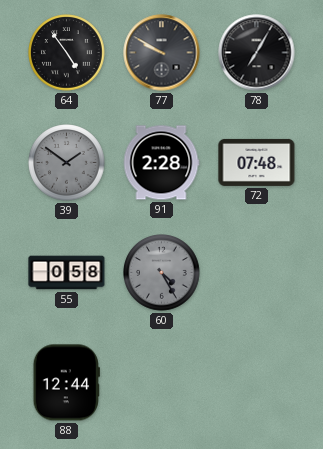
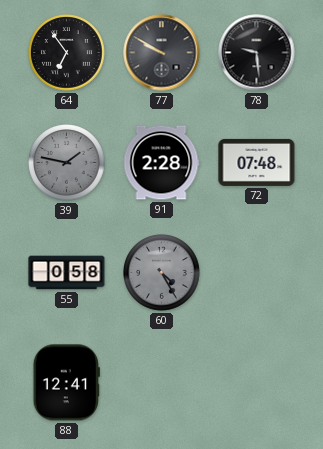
64: 4:54 -> 6:54 (67, 53)
78: 7:05 -> 9:29 (257, 53)
39: 1:51 -> 1:47 (67, 163)
88: 12:44 -> 12:41 (66, 383)
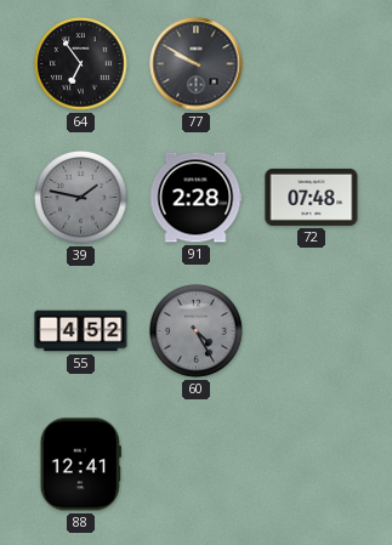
78: 9:29 -> none (257, 53)
55: 0:58 -> 4:52 (81, 331)
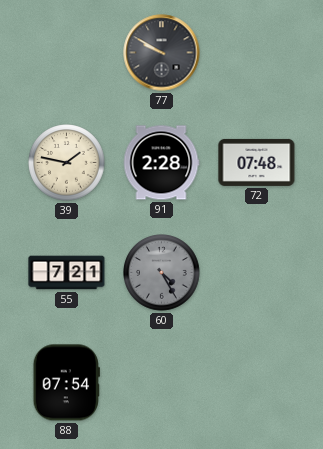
64: 6:54 -> none (81, 64)
39 dial: grey -> cream (67, 163)
55: 4:52 -> 7:21 (67, 273)
88: 12:41 -> 07:54 (66, 383)
